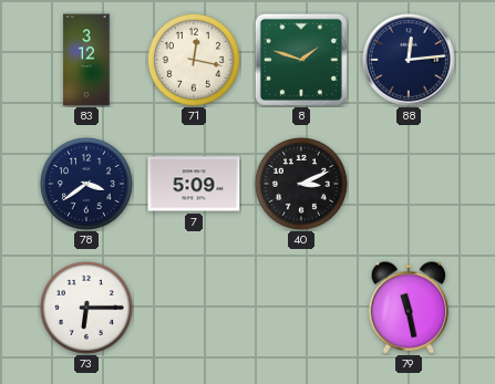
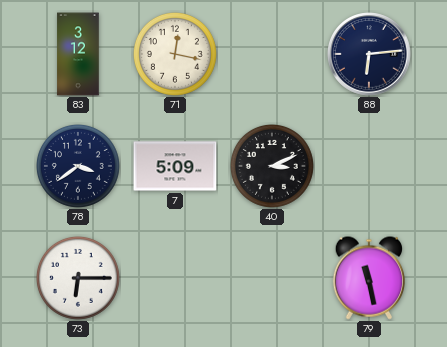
8: 1:48 -> none (301, 60)
88: 12:14 -> 6:14 (369, 54)
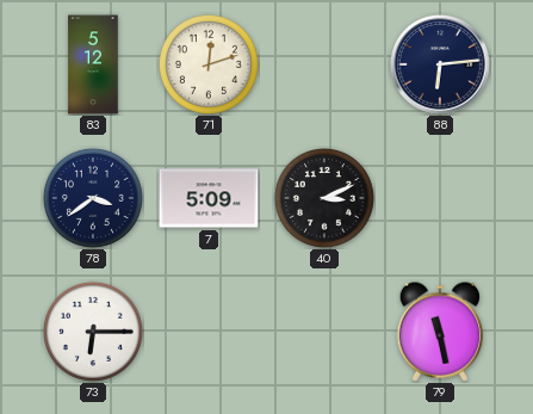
83: 3:12 -> 5:12 (93, 64)
71: 12:17 -> 12:12 (209, 64)
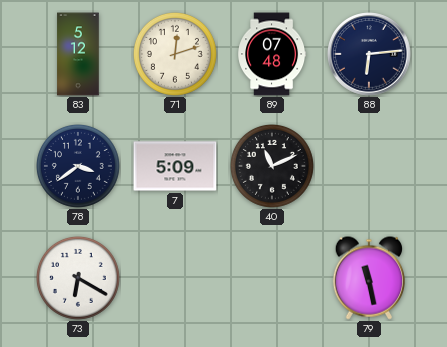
89: none -> 07:48 (272, 54)
40: 3:11 -> 11:11 (272, 166)
73: 6:15 -> 6:20 (78, 278)
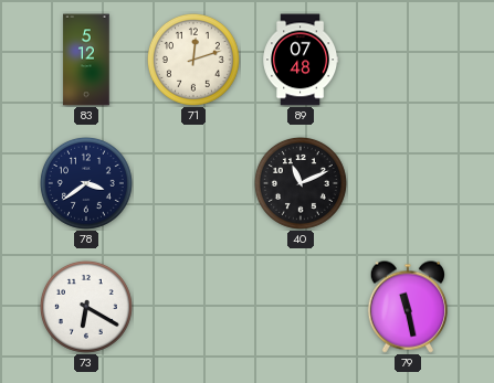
88: 6:14 -> none (369, 54)
7: 5:09 -> none (175, 166)
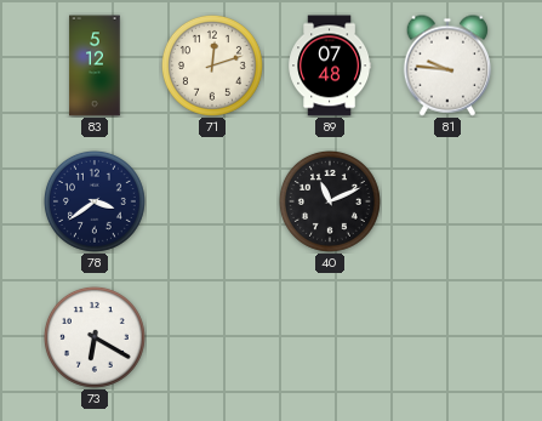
81: none -> 9:46 (447, 66)
79: 11:28 -> none (408, 307)
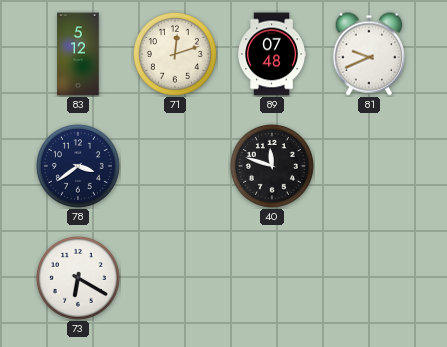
81: 9:46 -> 9:41 (369, 54)
40: 11:11 -> 11:48 (272, 166)
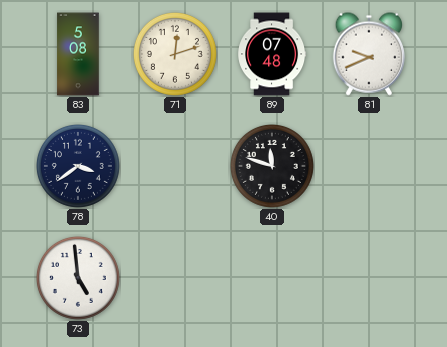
83: 5:12 -> 5:08 (78, 54)
73: 6:20 -> 4:59 (78, 278)
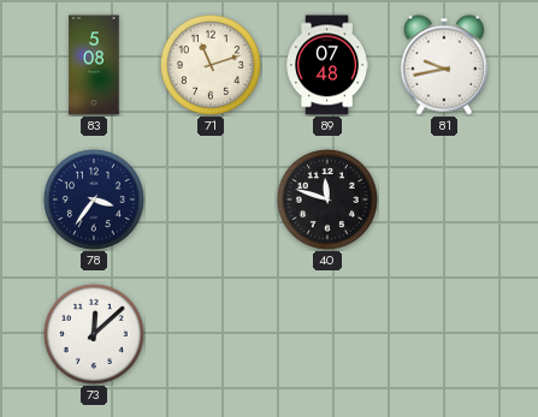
71: 12:12 -> 11:12 (211, 65)
81: 9:41 -> 9:43 (444, 65)
78: 3:39 -> 3:36 (94, 199)
73: 4:59 -> 12:08 (94, 334)
